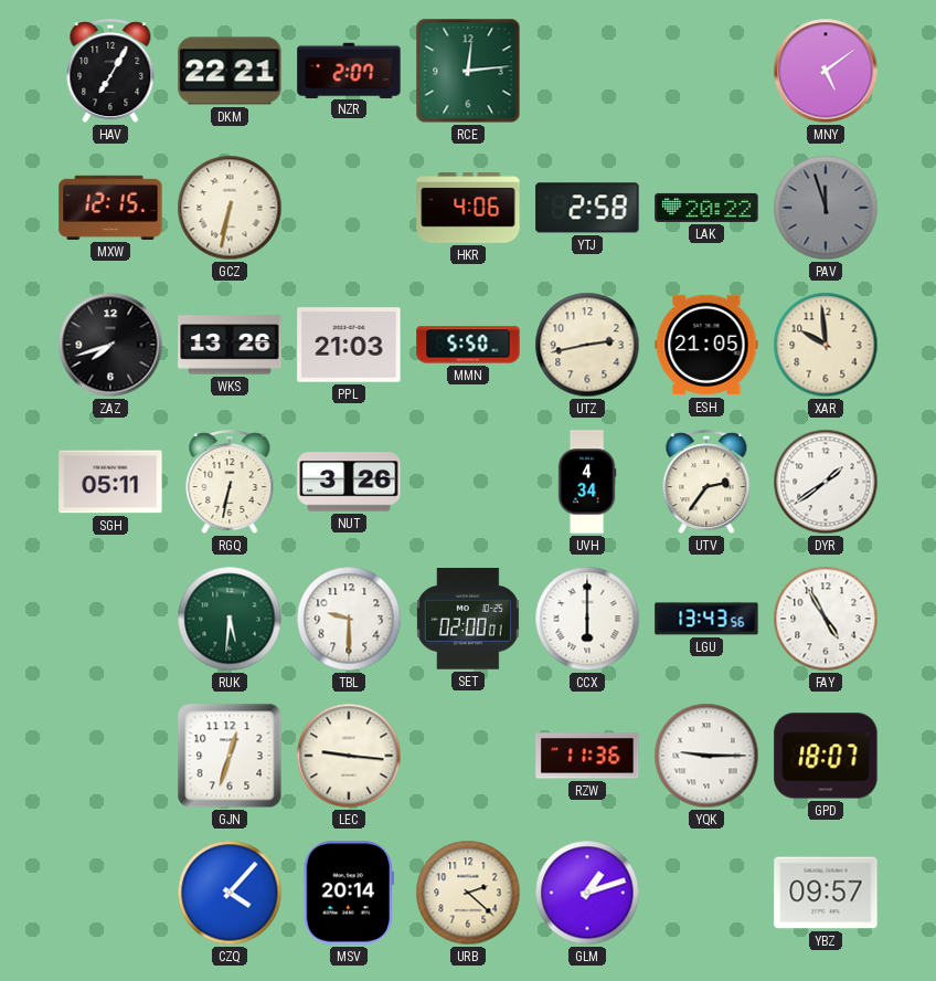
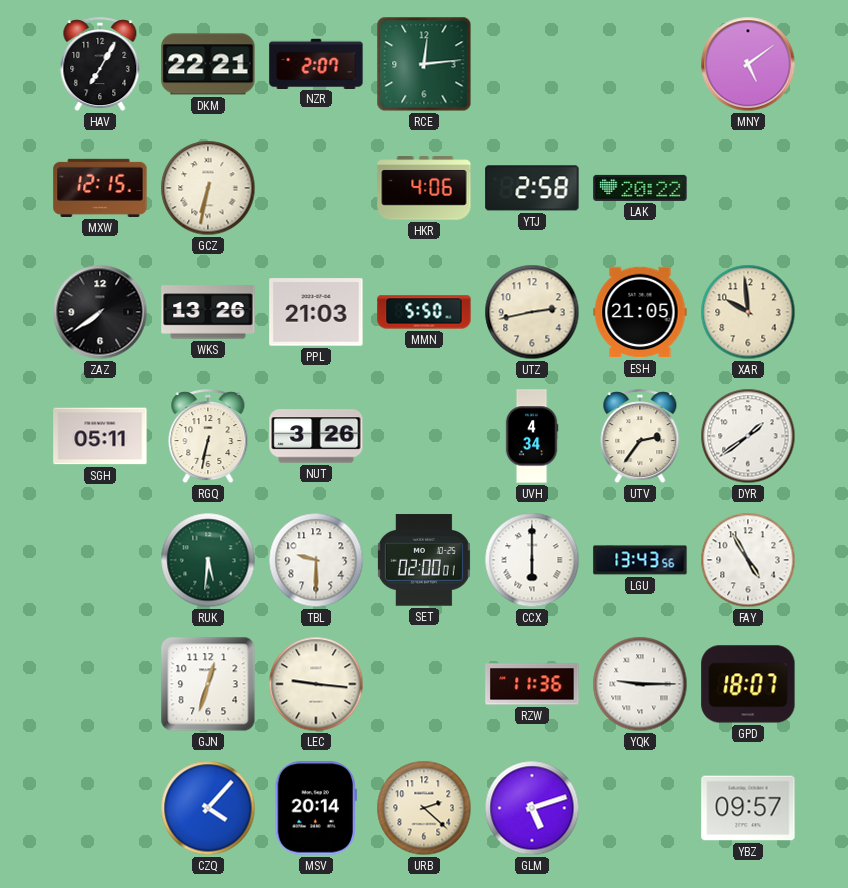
PAV: 11:57 -> none (826, 208)
ZAZ: 7:42 -> 7:39 (100, 312)
GLM: 1:12 -> 5:12 (532, 808)
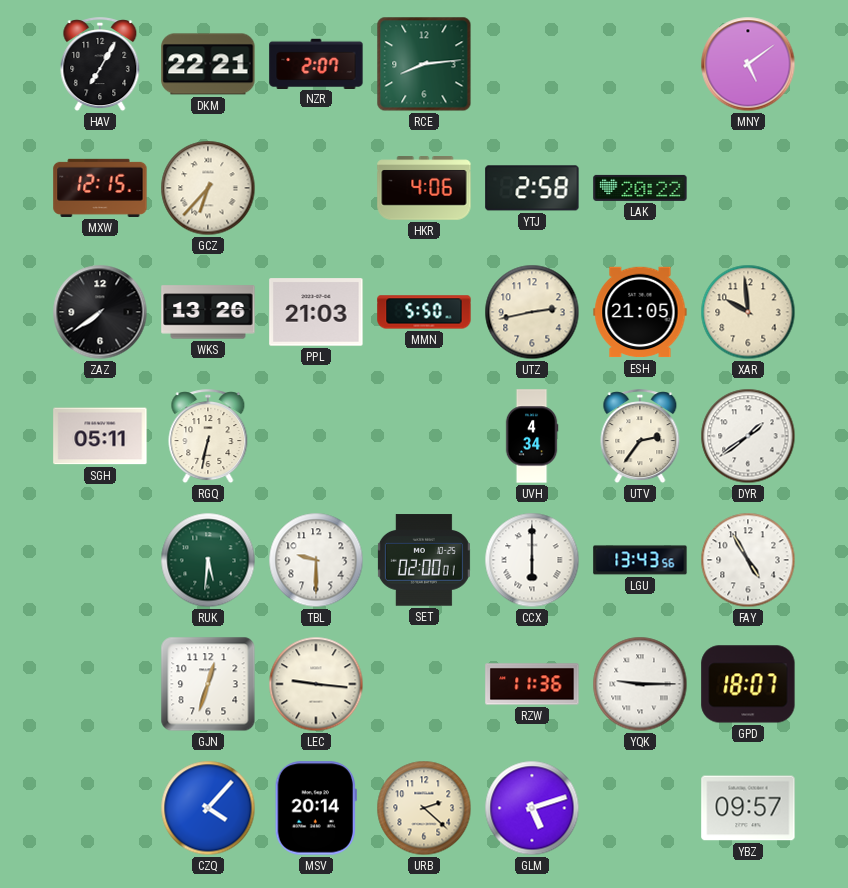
RCE: 12:14 -> 8:14 (424, 64)
GCZ: 6:32 -> 6:37 (208, 188)
NUT: 3:26 -> none (316, 436)
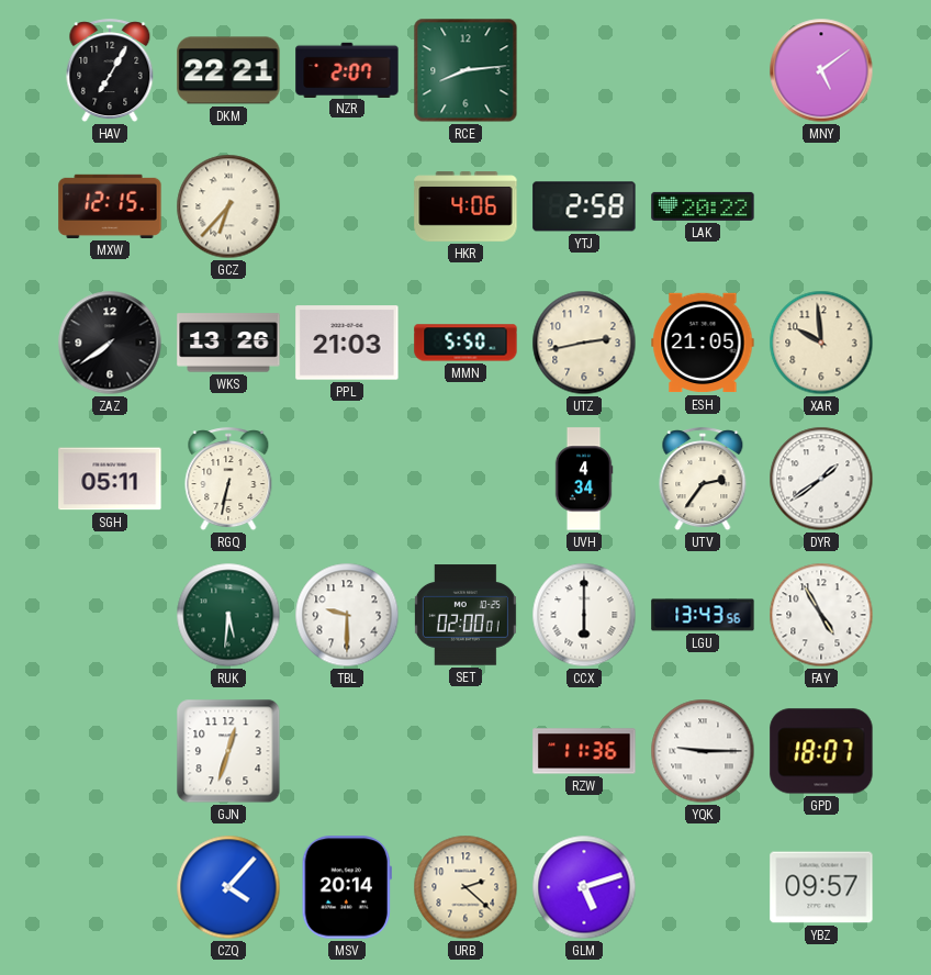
LEC: 9:16 -> none (316, 684)
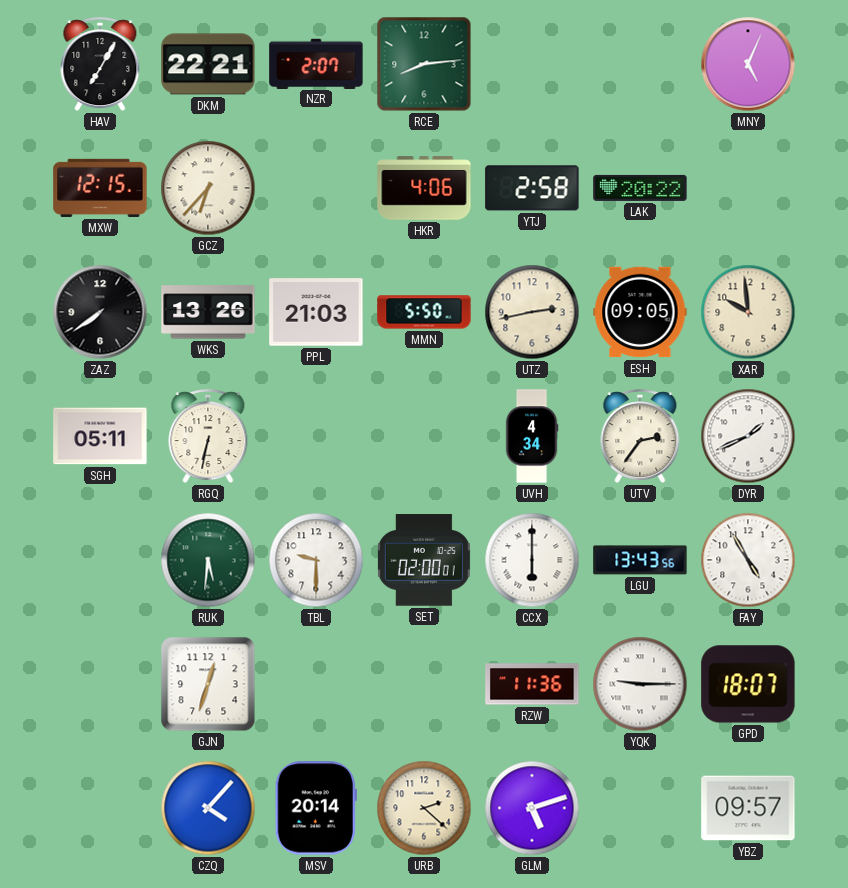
MNY: 5:09 -> 5:04 (748, 64)
ESH: 21:05 -> 09:05 (640, 312)
DYR: 1:39 -> 1:41 (748, 436)
